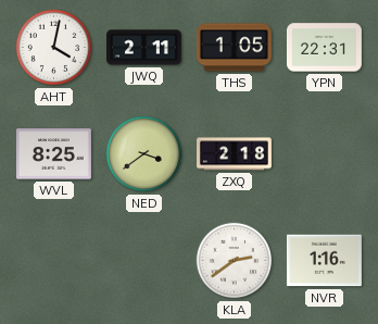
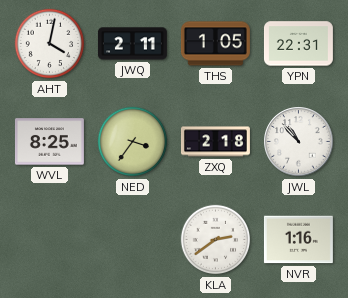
NED: 3:39 -> 3:36 (133, 142)
JWL: none -> 10:53 (299, 142)
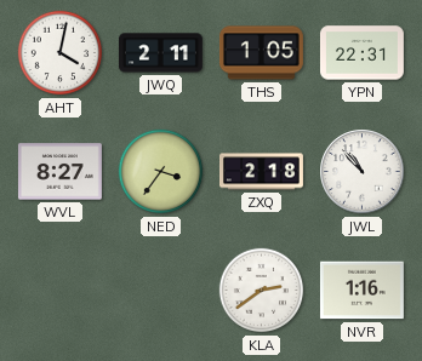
WVL: 8:25 -> 8:27 (59, 172)
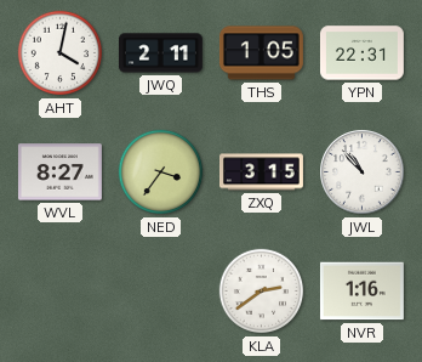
ZXQ: 2:18 -> 3:15 (262, 172)
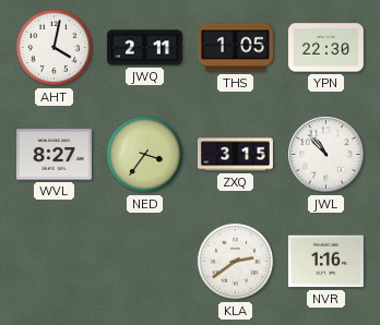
YPN: 22:31 -> 22:30 (325, 48)
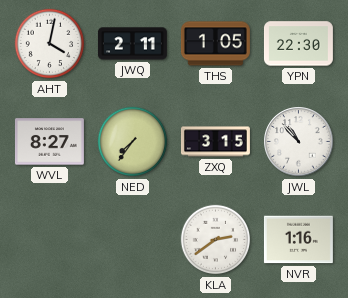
NED: 3:36 -> 7:36 (133, 142)
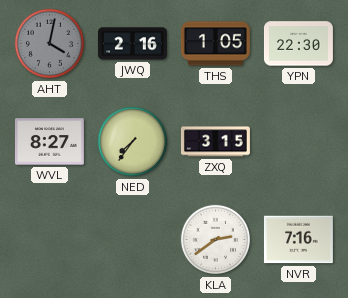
AHT dial: white -> grey (50, 44)
JWQ: 2:11 -> 2:16 (132, 44)
JWL: 10:53 -> none (299, 142)
NVR: 1:16 -> 7:16 (298, 240)
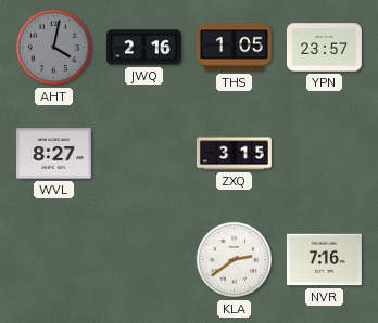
YPN: 22:30 -> 23:57 (324, 48)
NED: 7:36 -> none (133, 142)
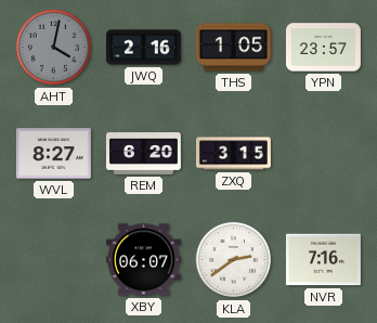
REM: none -> 6:20 (143, 154)
XBY: none -> 06:07 (143, 260)
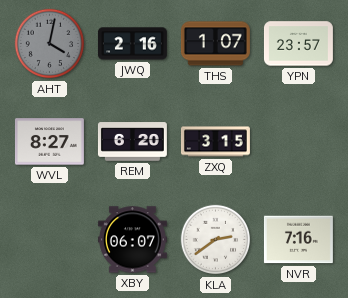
THS: 1:05 -> 1:07 (215, 44)
